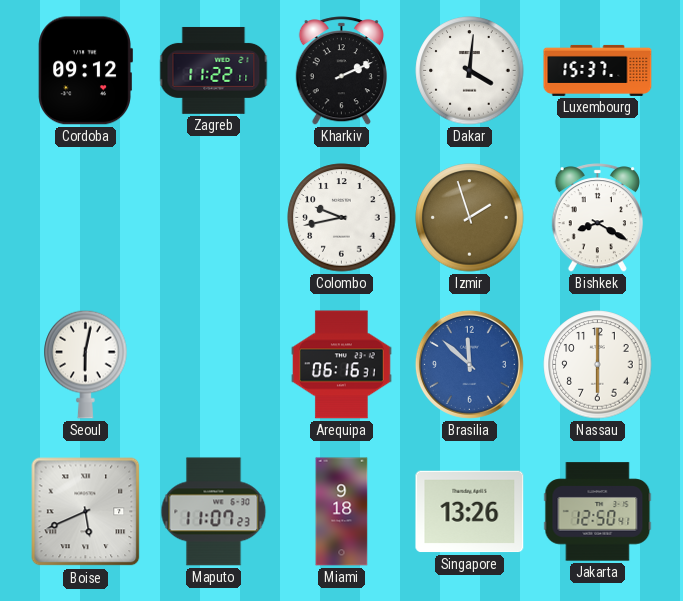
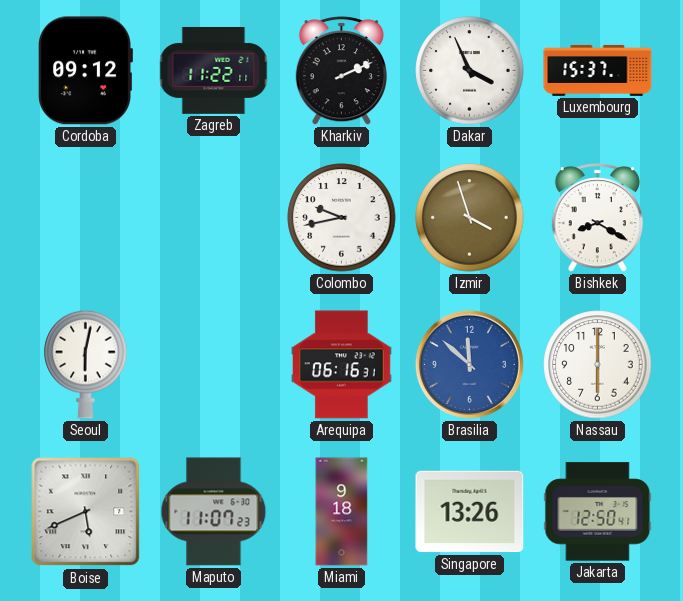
Dakar: 4:01 -> 3:56 (470, 71)
Izmir: 1:57 -> 3:57 (470, 218)
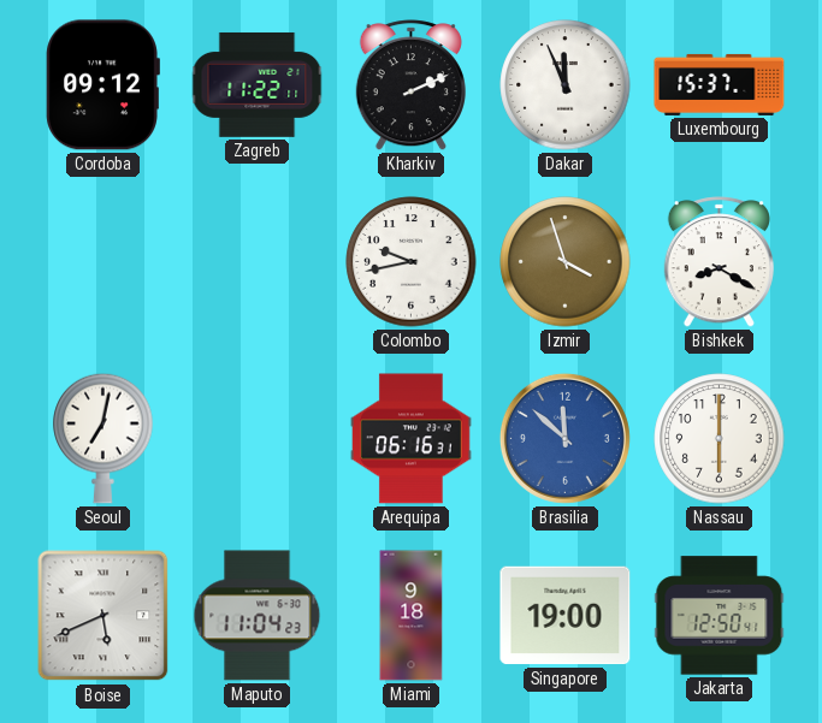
Dakar: 3:56 -> 11:56 (566, 85)
Seoul: 6:02 -> 7:02 (104, 438)
Maputo: 11:07 -> 11:04 (258, 616)
Singapore: 13:26 -> 19:00 (566, 616)
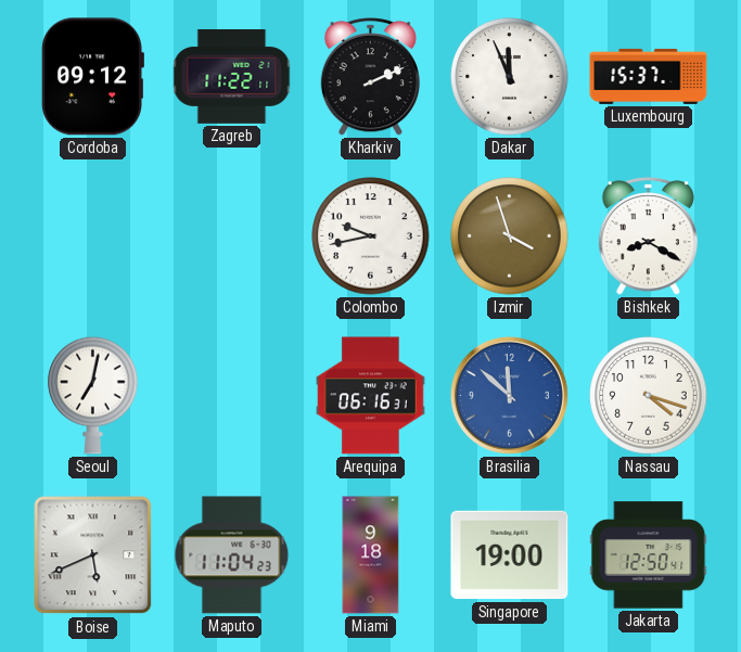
Nassau: 6:00 -> 4:18 (649, 396)
